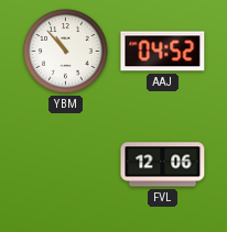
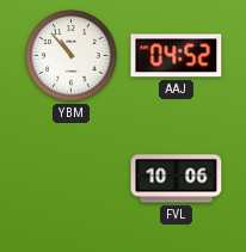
FVL: 12:06 -> 10:06 (177, 179)
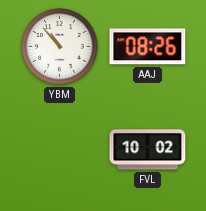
AAJ: 04:52 -> 08:26 (148, 47)
FVL: 10:06 -> 10:02 (148, 150)
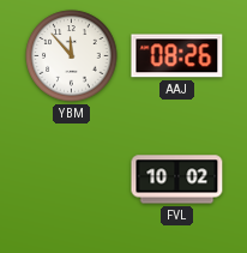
YBM: 10:53 -> 11:53 (72, 56)
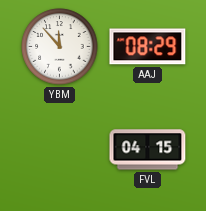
AAJ: 08:26 -> 08:29 (148, 47)
FVL: 10:02 -> 04:15 (148, 150)
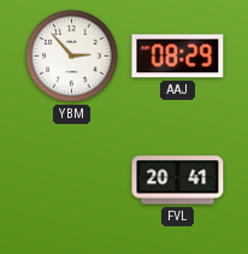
YBM: 11:53 -> 2:53 (72, 57)
FVL: 04:15 -> 20:41 (178, 181)
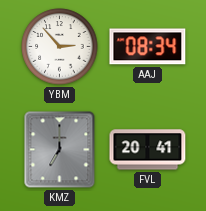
AAJ: 08:29 -> 08:34 (148, 47)
KMZ: none -> 7:00 (60, 150)
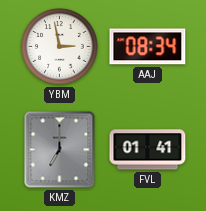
YBM: 2:53 -> 2:58 (60, 47)
FVL: 20:41 -> 01:41 (148, 150)
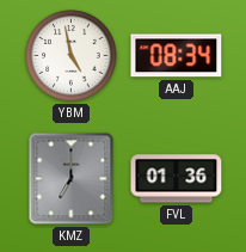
YBM: 2:58 -> 4:58 (72, 56)
FVL: 01:41 -> 01:36 (177, 179)
